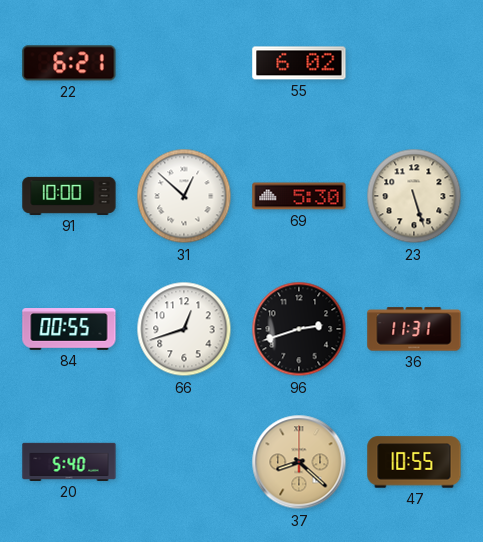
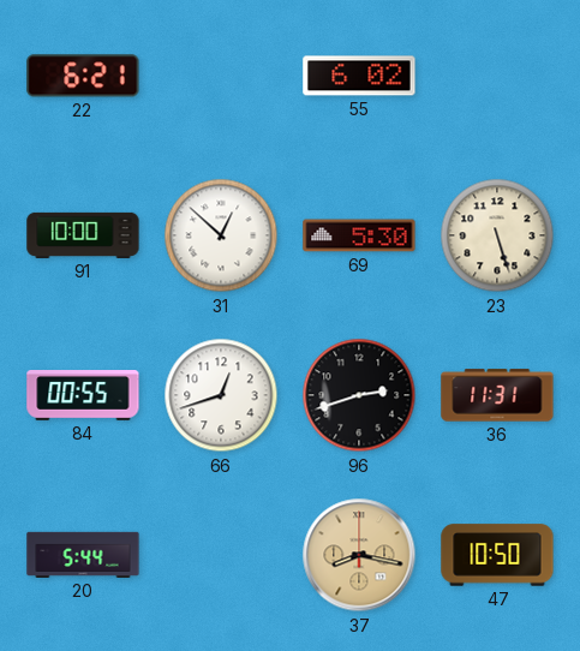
20: 5:40 -> 5:44 (83, 555)
37: 8:22 -> 8:17 (359, 555)
47: 10:55 -> 10:50 (497, 555)
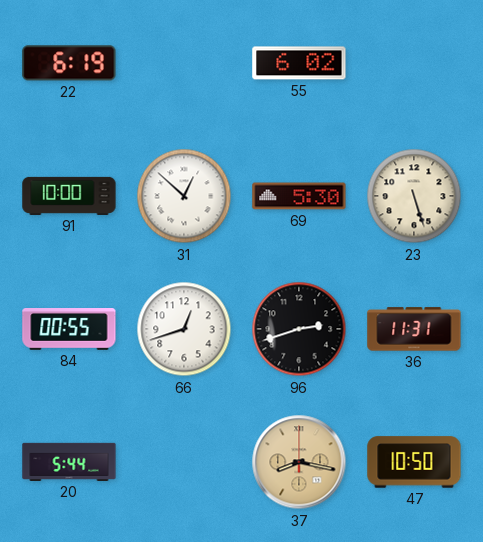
22: 6:21 -> 6:19 (69, 63)
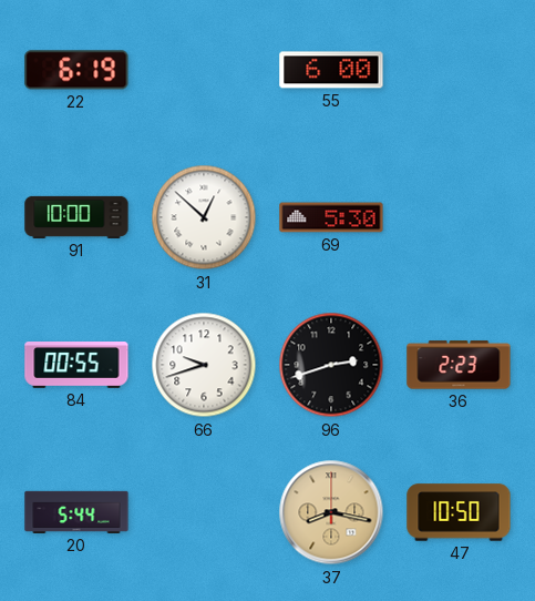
55: 6:02 -> 6:00 (331, 70)
23: 5:27 -> none (414, 196)
66: 12:42 -> 9:42 (204, 365)
36: 11:31 -> 2:23 (459, 365)
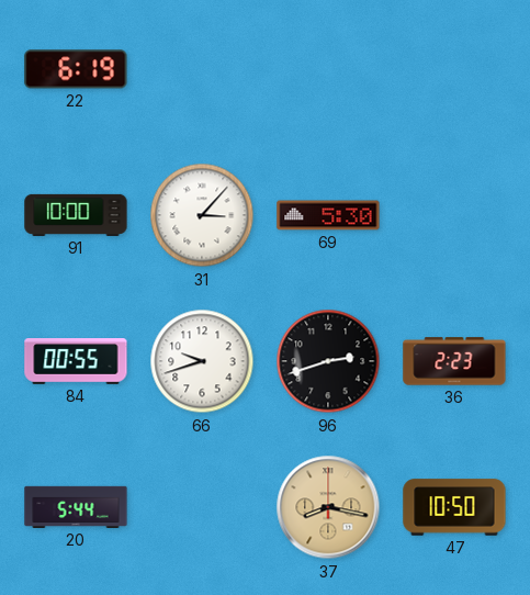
55: 6:00 -> none (331, 70)
31: 12:52 -> 3:07 (202, 215)
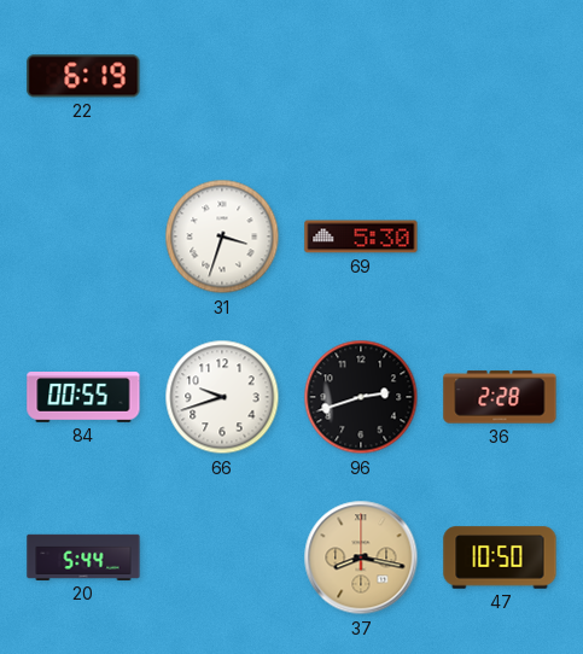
91: 10:00 -> none (76, 215)
31: 3:07 -> 3:33 (222, 237)
36: 2:23 -> 2:28 (500, 397)
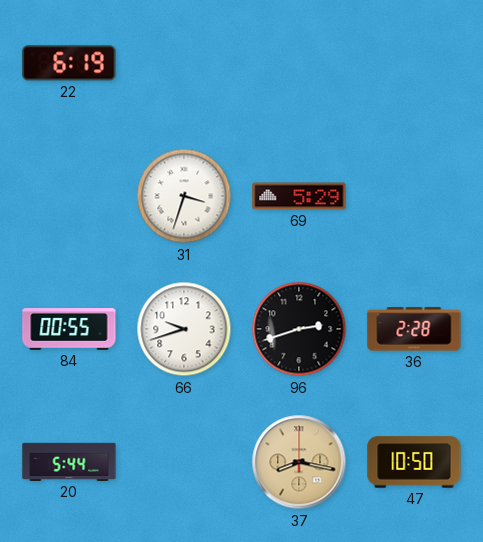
69: 5:30 -> 5:29 (299, 196)
